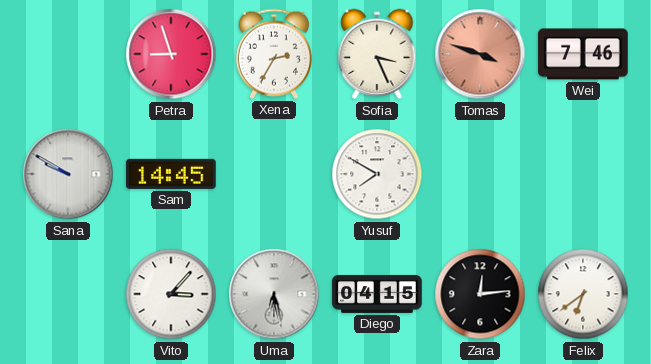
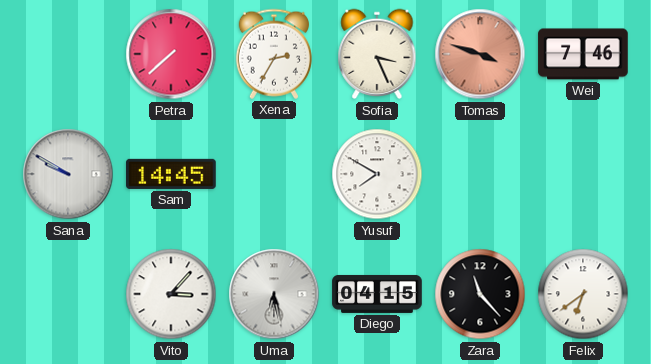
Petra: 8:57 -> 7:38 (171, 54)
Zara: 12:14 -> 11:23 (480, 294)
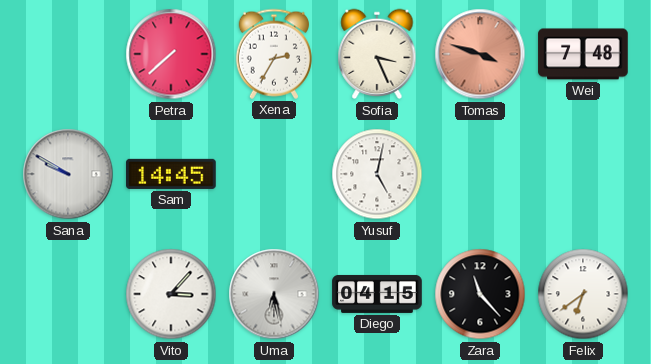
Wei: 7:46 -> 7:48 (583, 54)
Yusuf: 7:50 -> 5:02 (377, 174)
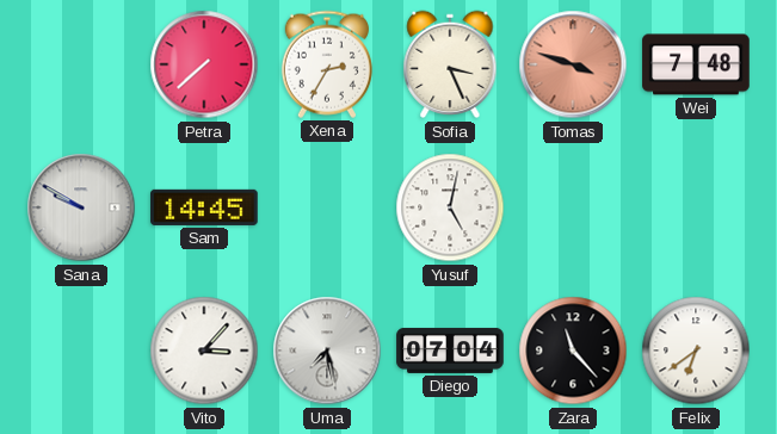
Uma: 6:28 -> 7:28 (327, 351)
Diego: 04:15 -> 07:04 (450, 351)
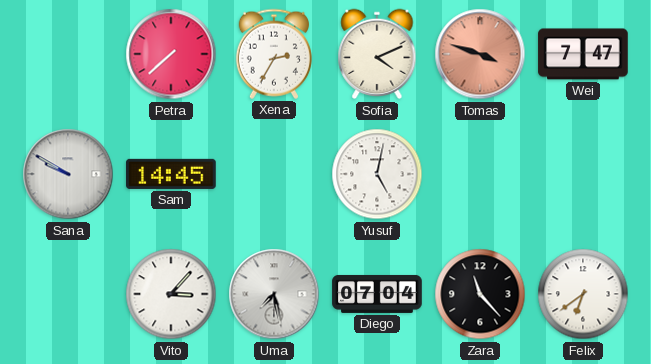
Sofia: 3:26 -> 4:11 (377, 54)
Wei: 7:48 -> 7:47 (583, 54)
